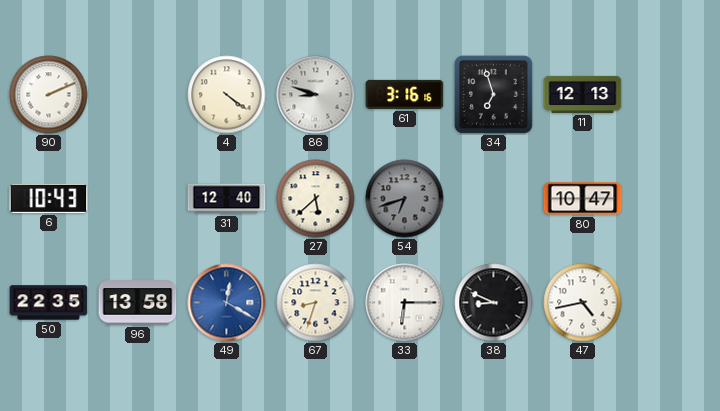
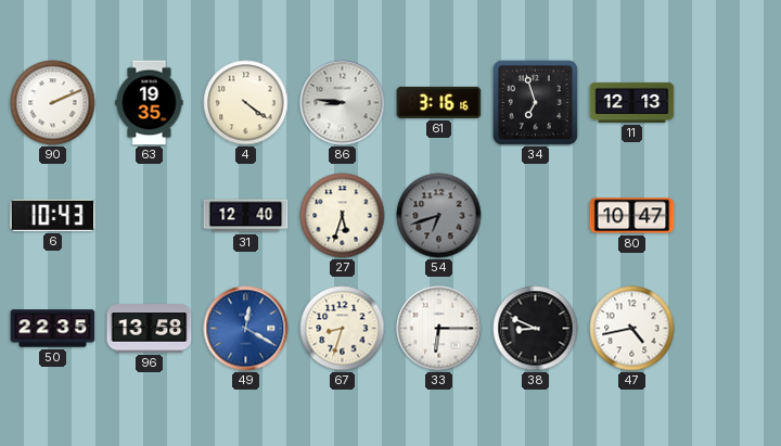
63: none -> 19:35 (150, 103)
86: 8:48 -> 8:46 (343, 103)
27: 5:38 -> 5:33 (343, 216)
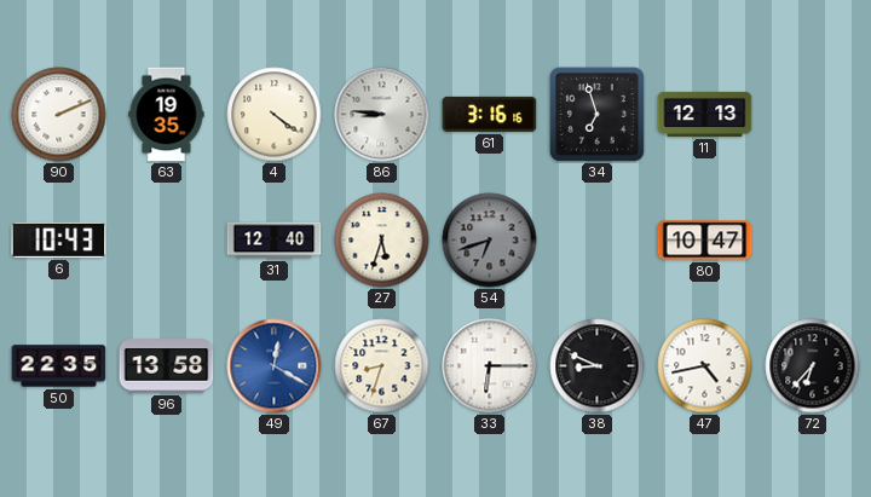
72: none -> 6:37 (813, 366)
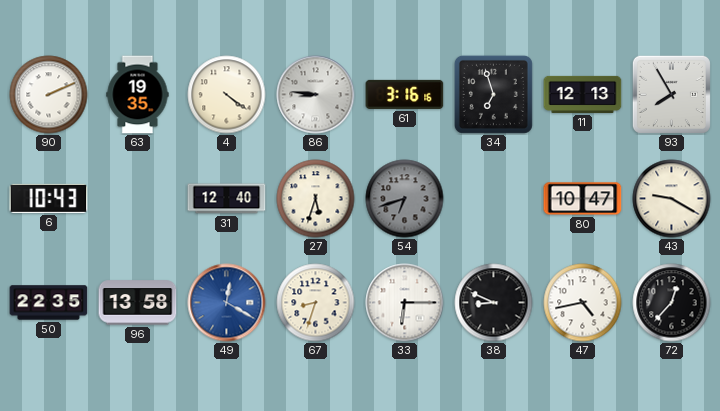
93: none -> 7:55 (671, 94)
43: none -> 9:20 (672, 199)
72: 6:37 -> 12:37 (672, 303)
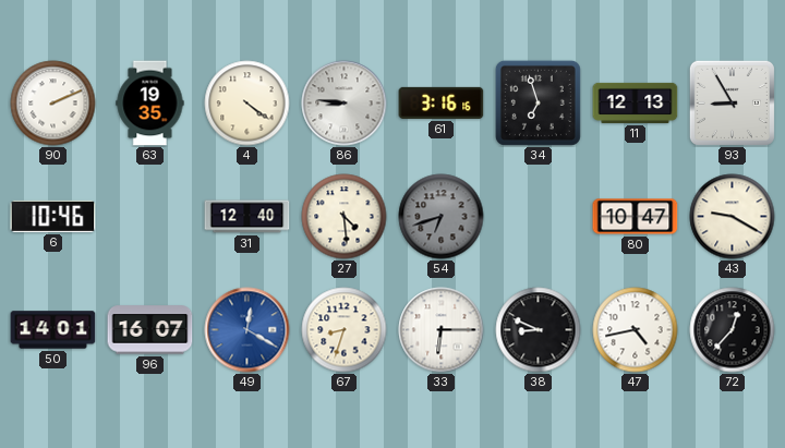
93: 7:55 -> 8:55 (732, 102)
6: 10:43 -> 10:46 (53, 216)
27: 5:33 -> 4:29 (345, 217)
50: 22:35 -> 14:01 (53, 330)
96: 13:58 -> 16:07 (150, 330)
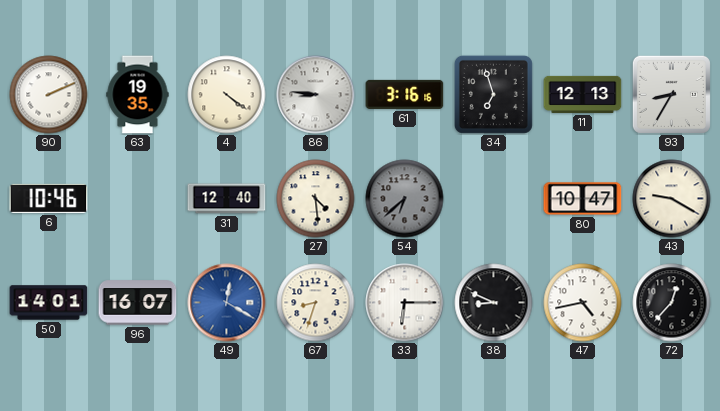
93: 8:55 -> 8:35 (671, 94)
54: 6:42 -> 6:38 (405, 199)
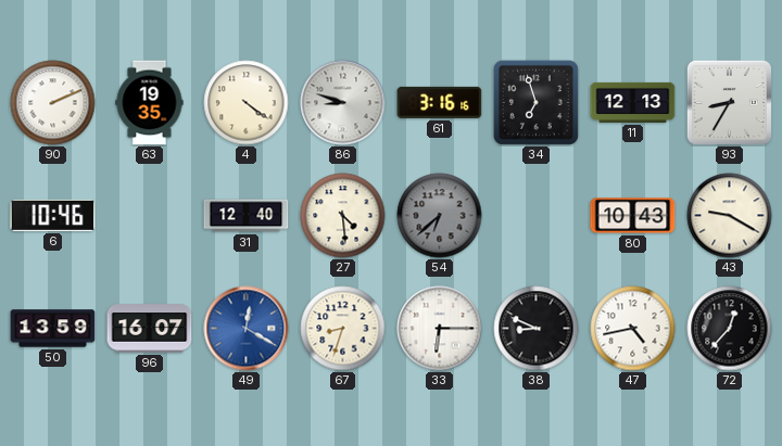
86: 8:46 -> 8:48 (343, 103)
80: 10:47 -> 10:43 (633, 216)
50: 14:01 -> 13:59 (53, 329)
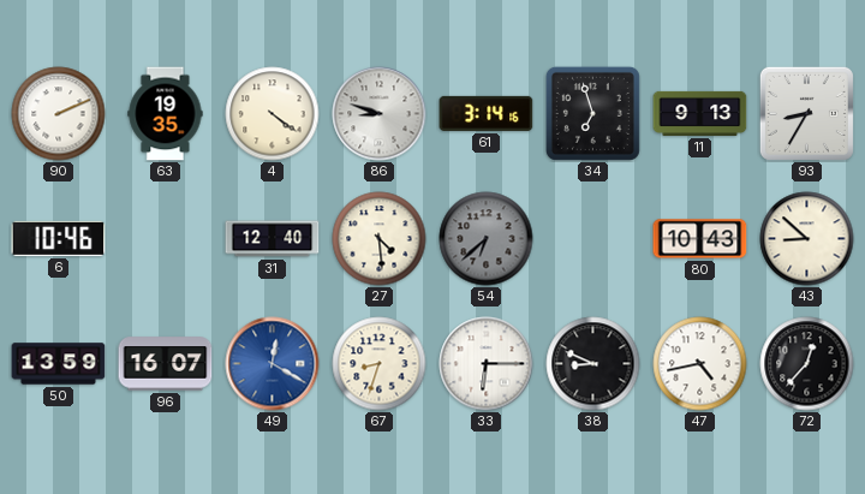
61: 3:16 -> 3:14 (487, 113)
11: 12:13 -> 9:13 (700, 113)
43: 9:20 -> 8:52 (807, 239)
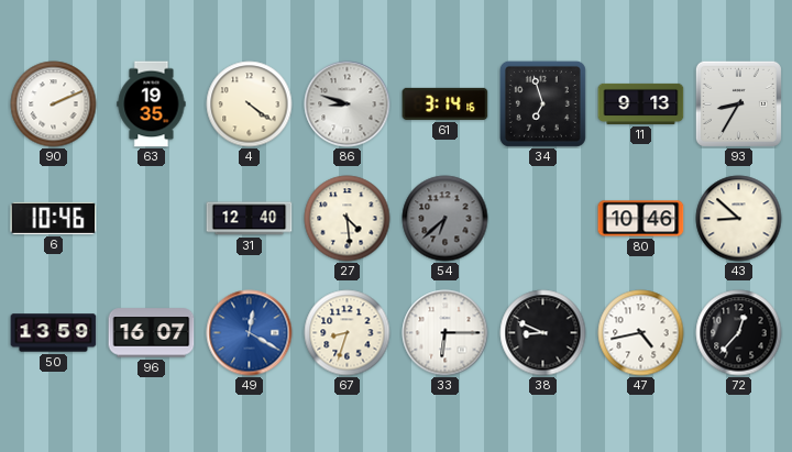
80: 10:43 -> 10:46 (641, 219)
